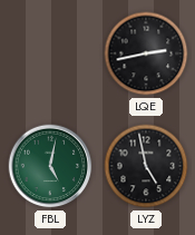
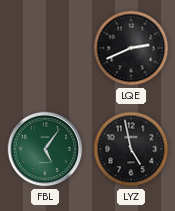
LQE: 2:43 -> 2:41 (131, 48)
FBL: 5:02 -> 5:06 (45, 149)
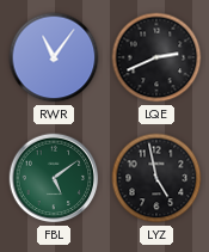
RWR: none -> 11:06 (54, 57)
FBL: 5:06 -> 5:09 (54, 178)
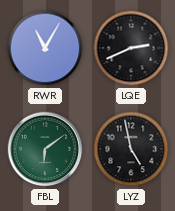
RWR: 11:06 -> 11:05 (45, 48)
FBL: 5:09 -> 6:09 (45, 149)
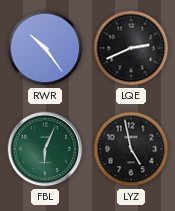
RWR: 11:05 -> 10:24 (45, 48)
FBL: 6:09 -> 6:04 (45, 149)
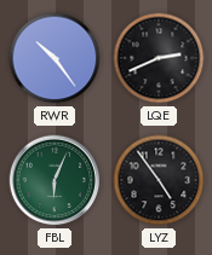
LYZ: 4:58 -> 4:54 (159, 180)
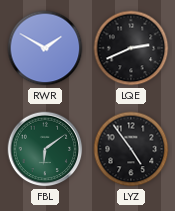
RWR: 10:24 -> 1:50 (45, 48)
FBL: 6:04 -> 6:09 (45, 149)
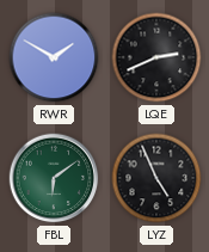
LYZ: 4:54 -> 4:56 (156, 178)
